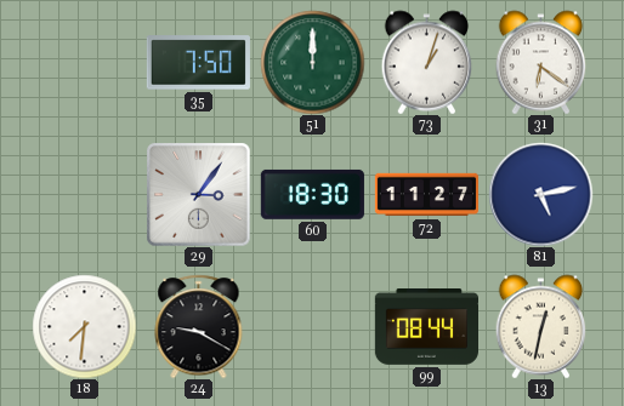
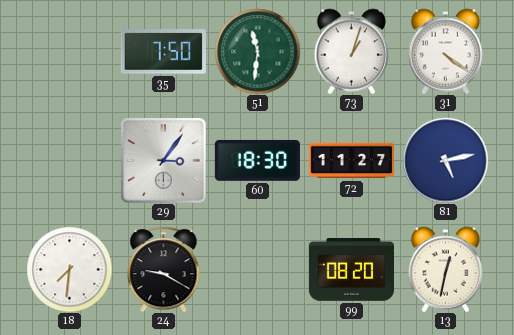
51: 12:00 -> 11:31 (257, 51)
31: 6:21 -> 4:21 (446, 51)
99: 08:44 -> 08:20 (351, 270)
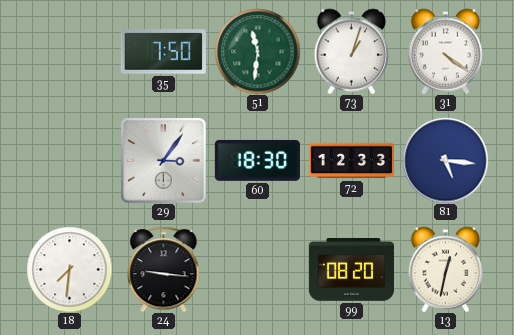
72: 11:27 -> 12:33 (351, 161)
81: 5:13 -> 5:16 (445, 160)
24: 9:20 -> 9:16 (164, 269)
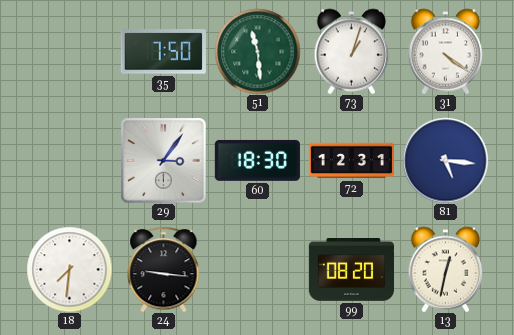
51: 11:31 -> 11:29 (257, 51)
72: 12:33 -> 12:31 (351, 161)
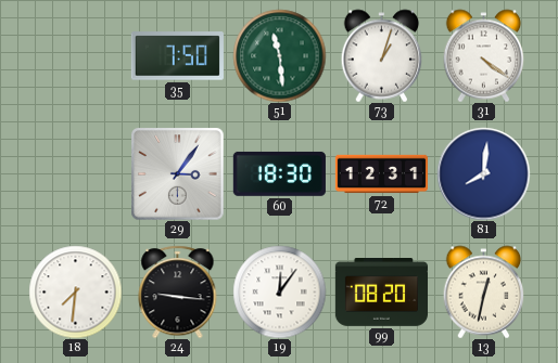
81: 5:16 -> 8:01 (483, 173)
19: none -> 12:06 (279, 291)
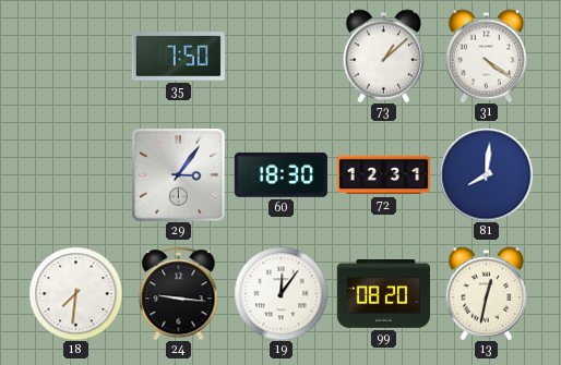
51: 11:29 -> none (279, 55)
73: 1:03 -> 1:08 (384, 56)
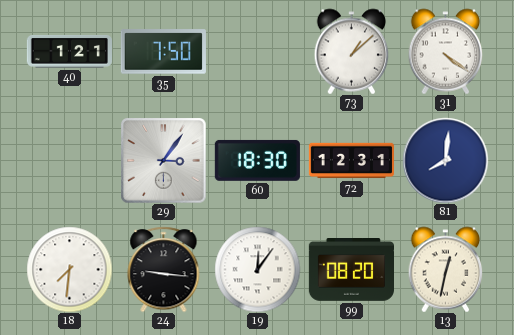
40: none -> 1:21 (69, 51)
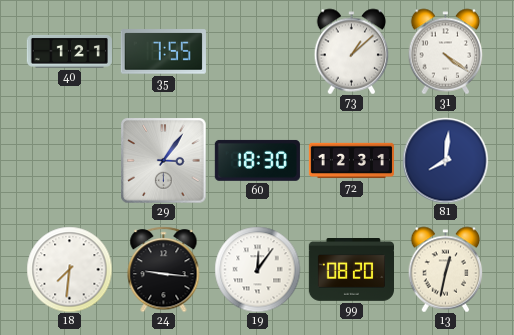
35: 7:50 -> 7:55 (163, 52)
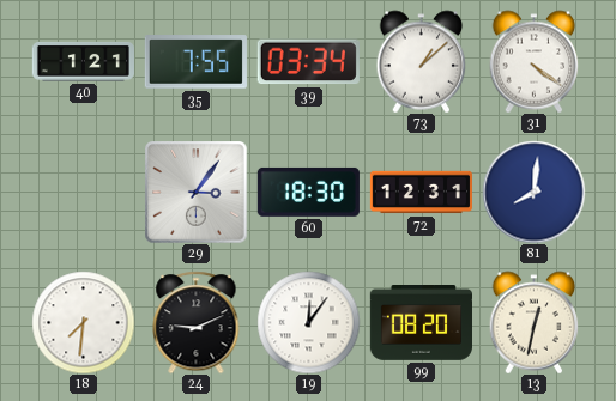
39: none -> 03:34 (308, 62)
24: 9:16 -> 9:11 (197, 322)
